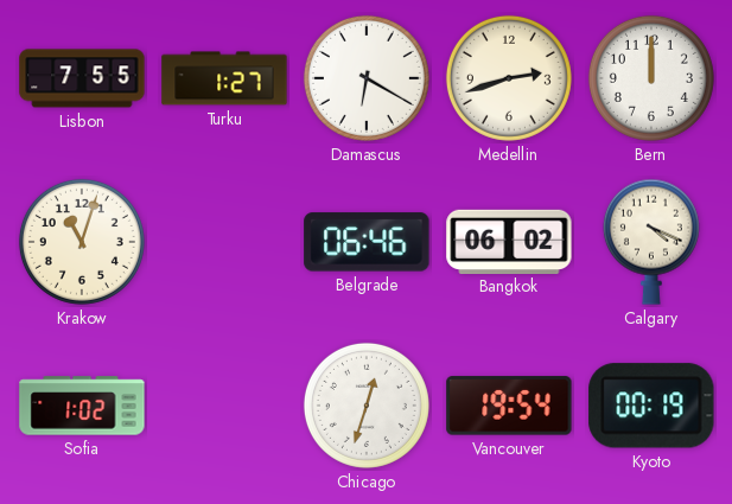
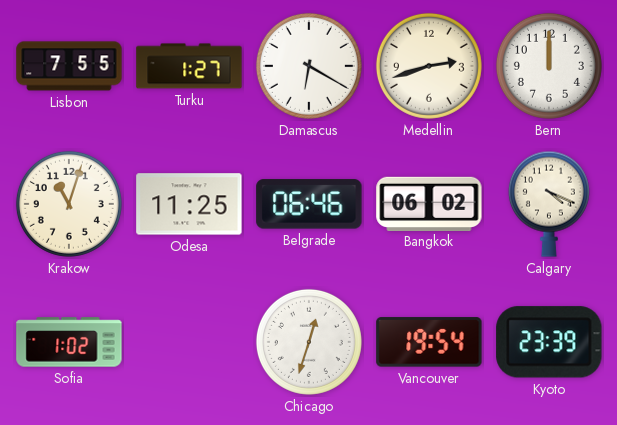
Odesa: none -> 11:25 (189, 204)
Kyoto: 00:19 -> 23:39 (549, 342)
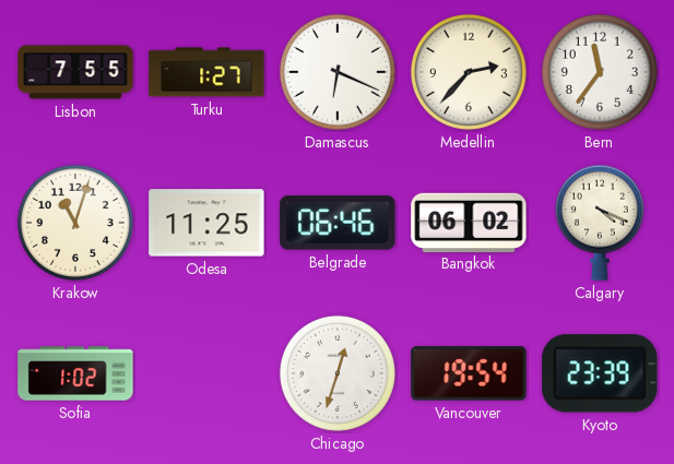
Damascus: 6:20 -> 6:19 (338, 72)
Medellin: 2:42 -> 2:37 (469, 72)
Bern: 12:00 -> 11:36 (600, 72)
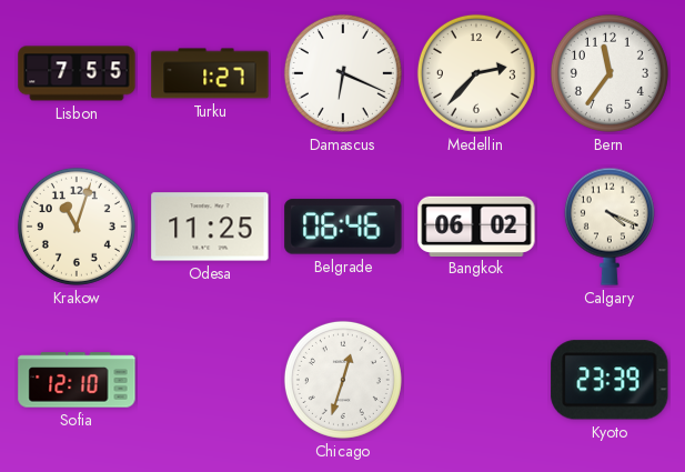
Sofia: 1:02 -> 12:10 (77, 380)
Vancouver: 19:54 -> none (469, 373)
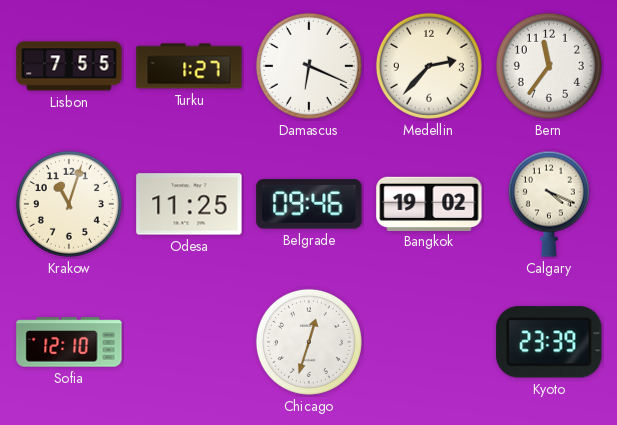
Belgrade: 06:46 -> 09:46 (309, 204)
Bangkok: 06:02 -> 19:02 (429, 203)
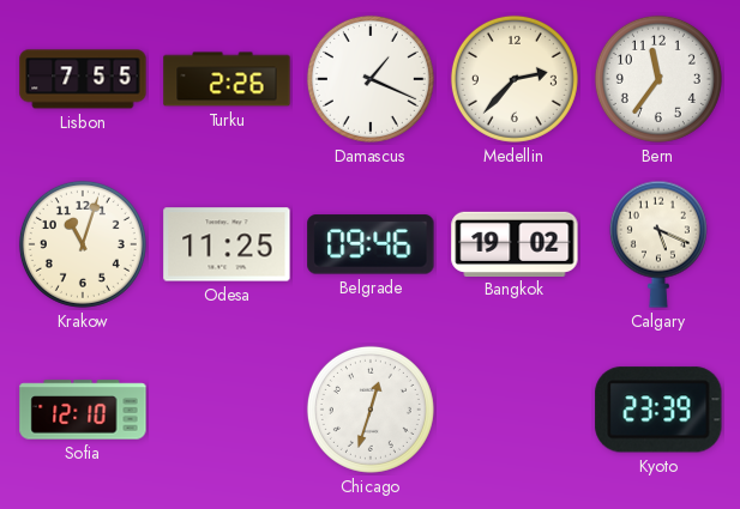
Turku: 1:27 -> 2:26 (227, 79)
Damascus: 6:19 -> 1:19 (371, 79)
Calgary: 4:19 -> 5:19 (658, 244)
